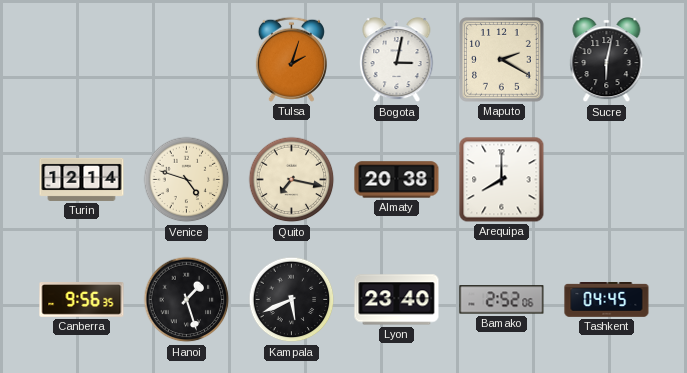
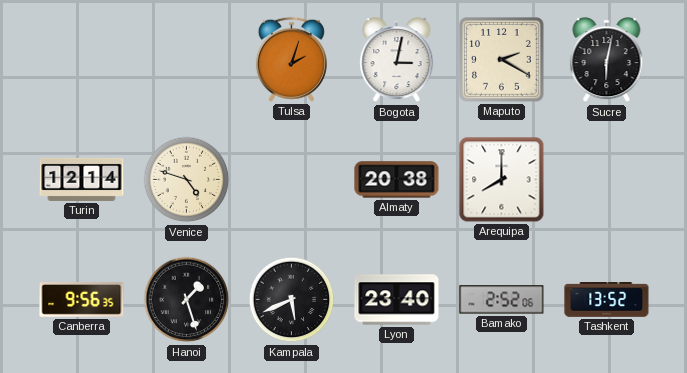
Quito: 7:17 -> none (292, 180)
Tashkent: 04:45 -> 13:52 (607, 300)
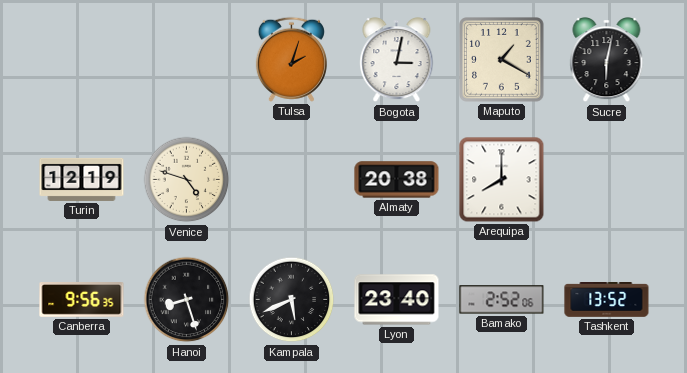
Maputo: 2:20 -> 1:20 (502, 60)
Turin: 12:14 -> 12:19 (82, 179)
Hanoi: 1:27 -> 8:27 (187, 300)
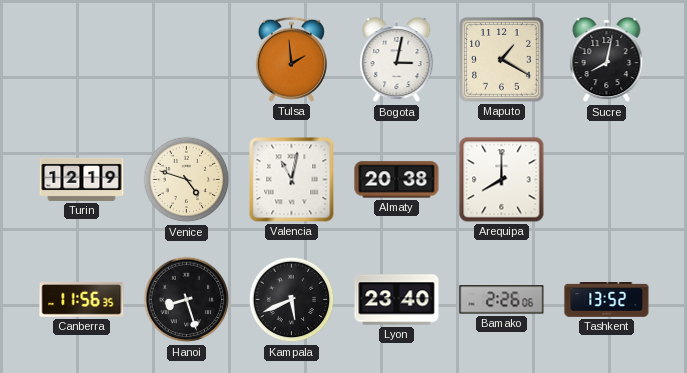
Tulsa: 2:03 -> 1:59 (291, 59)
Sucre: 6:02 -> 8:02 (607, 61)
Valencia: none -> 11:02 (292, 180)
Canberra: 9:56 -> 11:56 (82, 300)
Bamako: 2:52 -> 2:26 (502, 300)
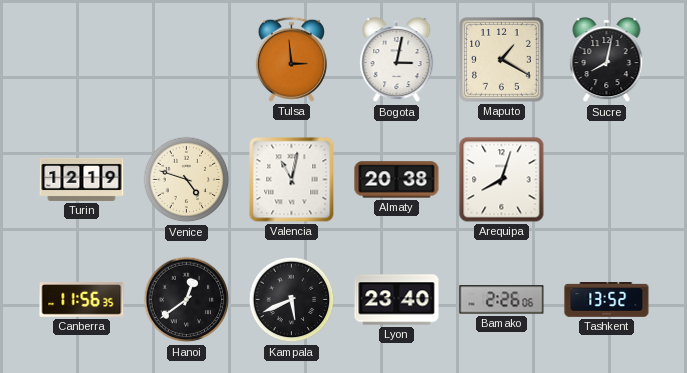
Tulsa: 1:59 -> 2:59 (291, 59)
Arequipa: 8:00 -> 8:03 (502, 180)
Hanoi: 8:27 -> 12:39 (187, 300)
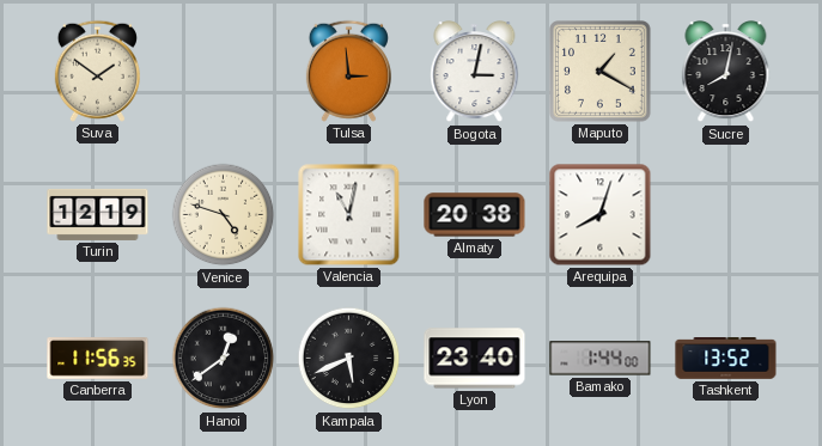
Suva: none -> 1:51 (97, 71)
Bamako: 2:26 -> 1:44 (601, 359)
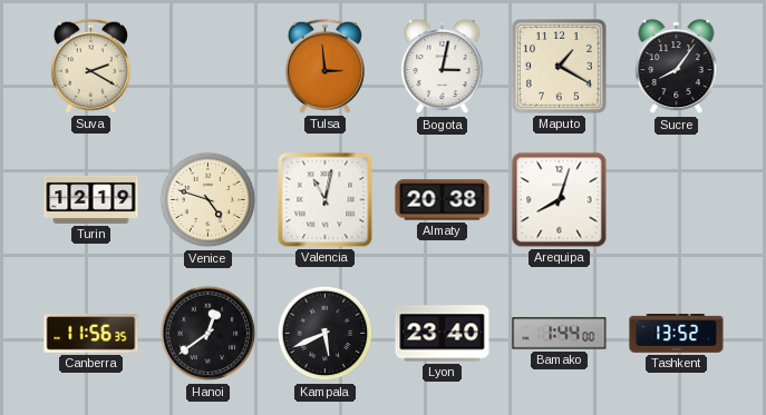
Suva: 1:51 -> 2:20 (90, 66)
Sucre: 8:02 -> 8:06 (677, 68)
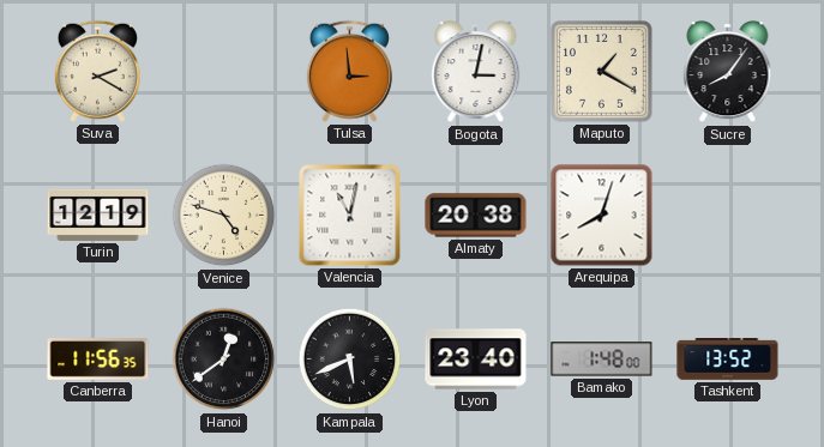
Bamako: 1:44 -> 1:48 (602, 360)
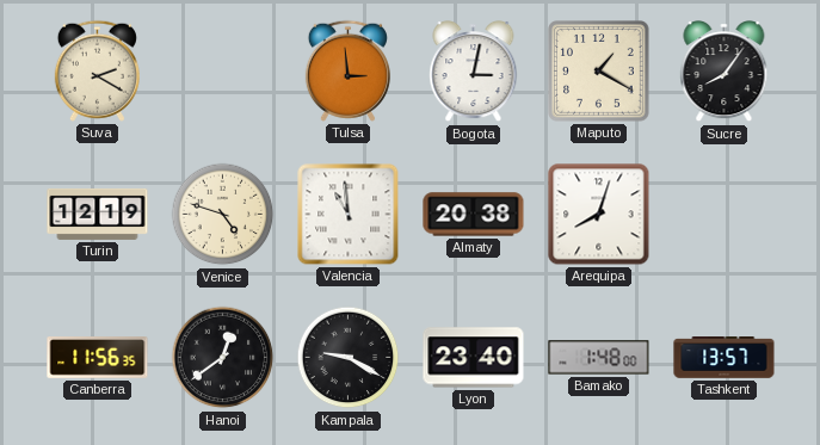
Valencia: 11:02 -> 10:59 (349, 215)
Kampala: 5:41 -> 9:20 (349, 358)
Tashkent: 13:52 -> 13:57 (725, 358)
